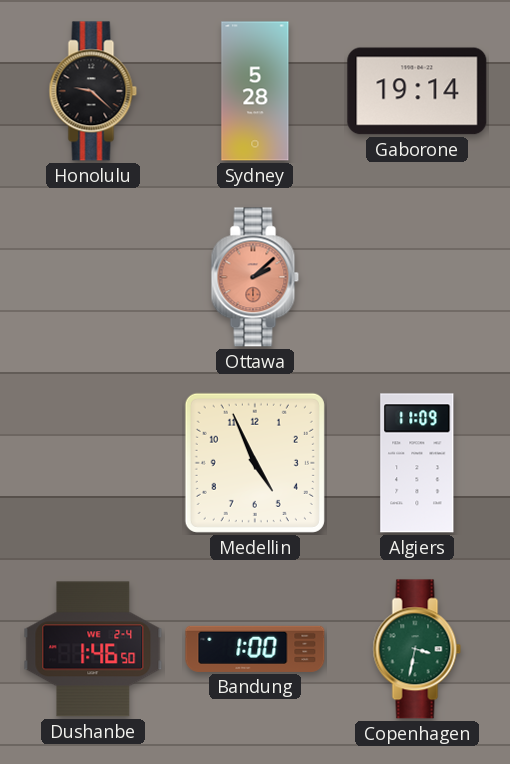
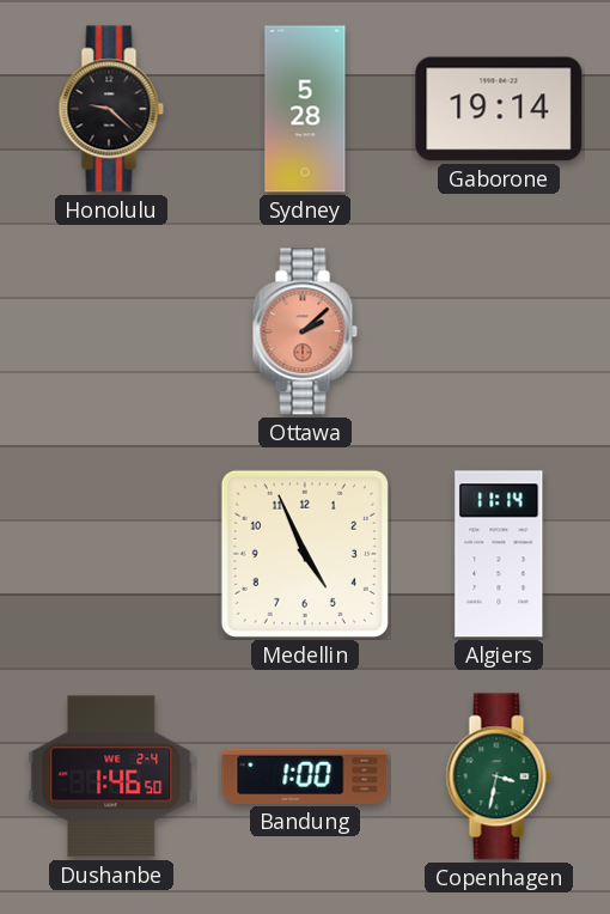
Algiers: 11:09 -> 11:14 (499, 554)
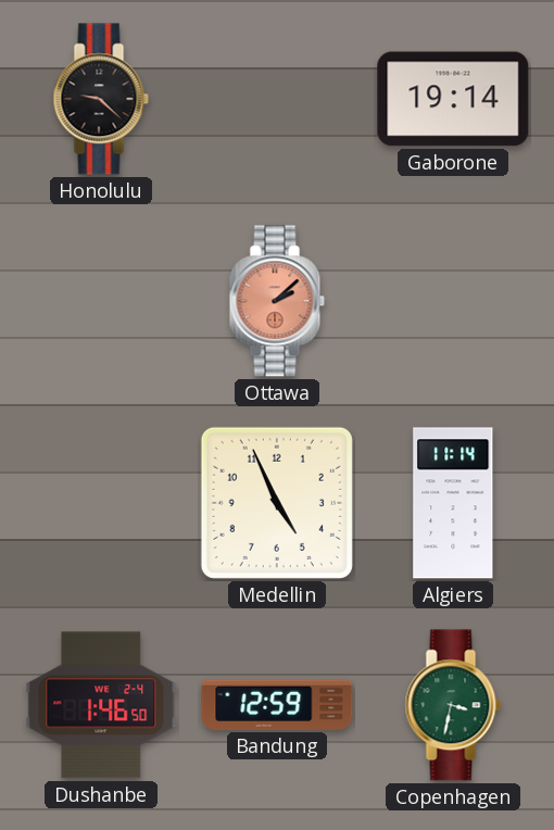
Sydney: 5:28 -> none (305, 109)
Bandung: 1:00 -> 12:59 (277, 705)
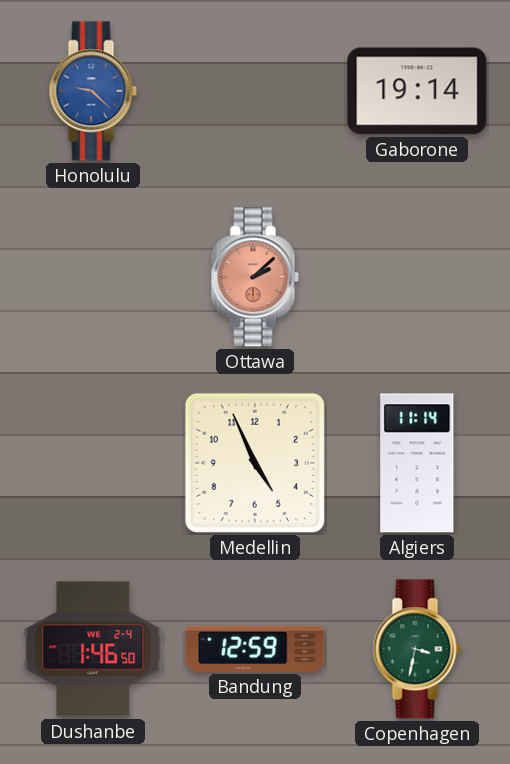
Honolulu dial: black -> blue (93, 91)
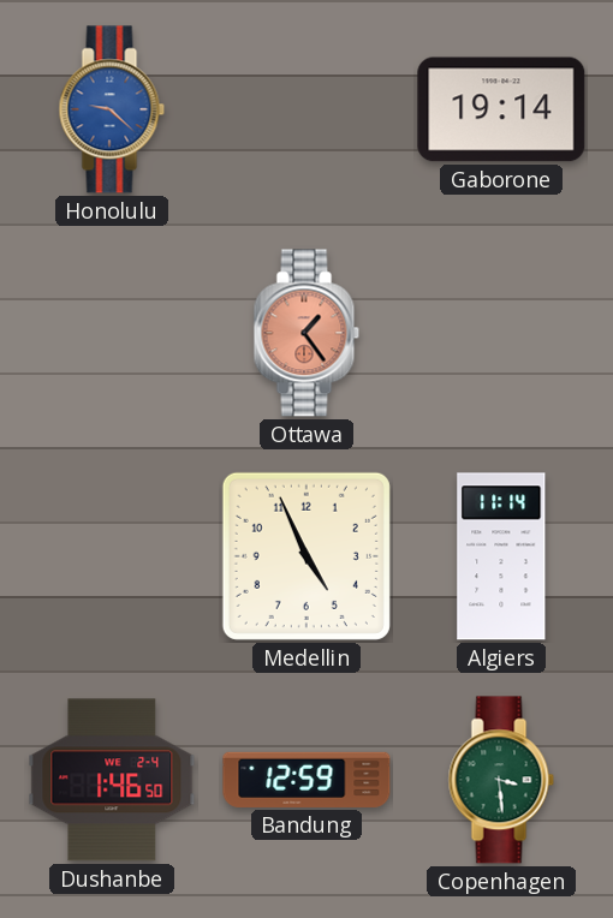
Ottawa: 2:08 -> 1:24 (306, 333)
Copenhagen: 3:32 -> 3:29 (501, 780)
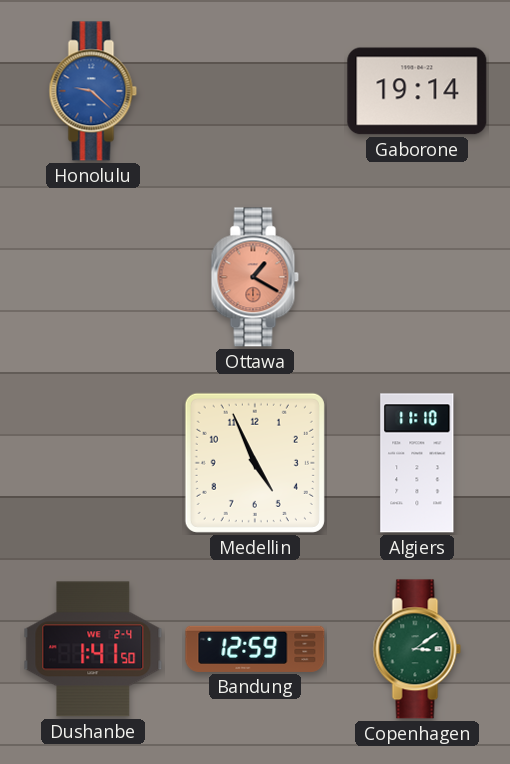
Ottawa: 1:24 -> 1:20 (255, 277)
Algiers: 11:14 -> 11:10 (417, 463)
Dushanbe: 1:46 -> 1:41 (93, 649)
Copenhagen: 3:29 -> 3:09 (417, 649)
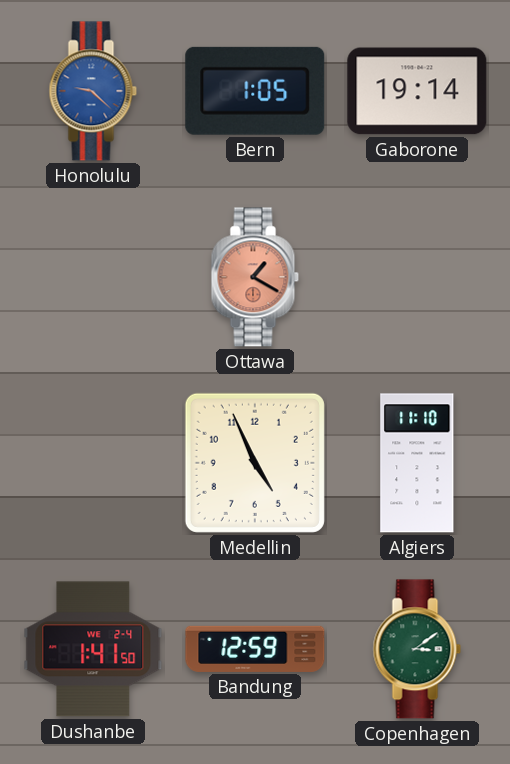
Bern: none -> 1:05 (255, 91)
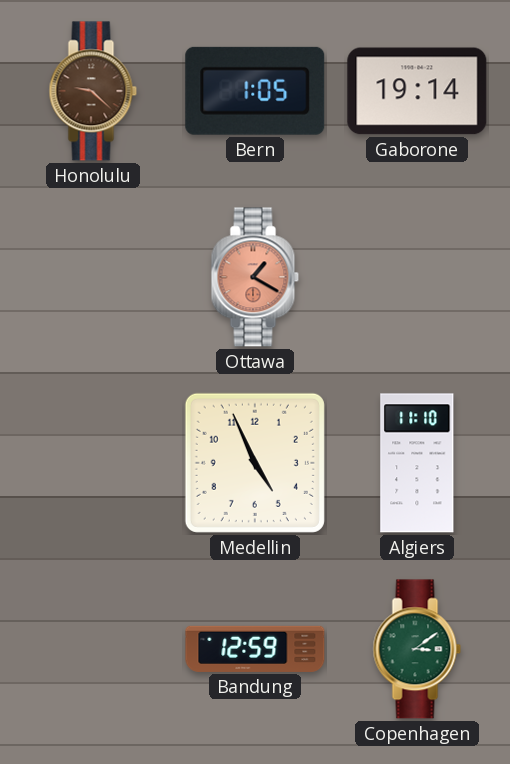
Honolulu dial: blue -> brown (93, 91)
Dushanbe: 1:41 -> none (93, 649)
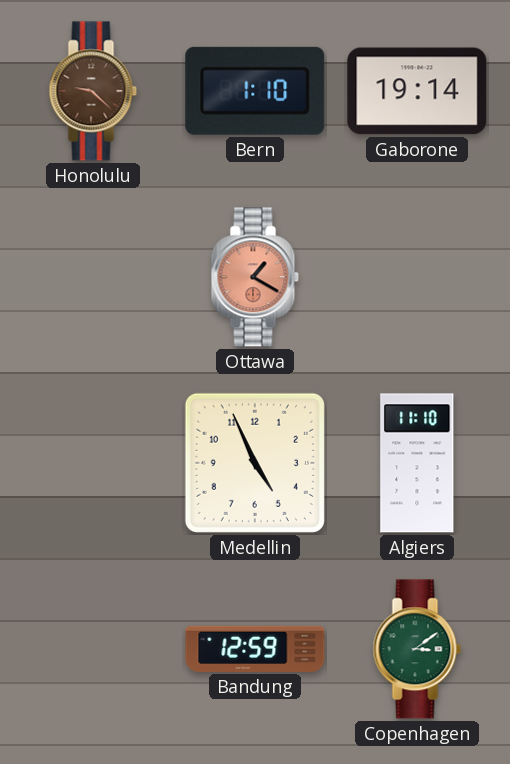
Bern: 1:05 -> 1:10 (255, 91)
